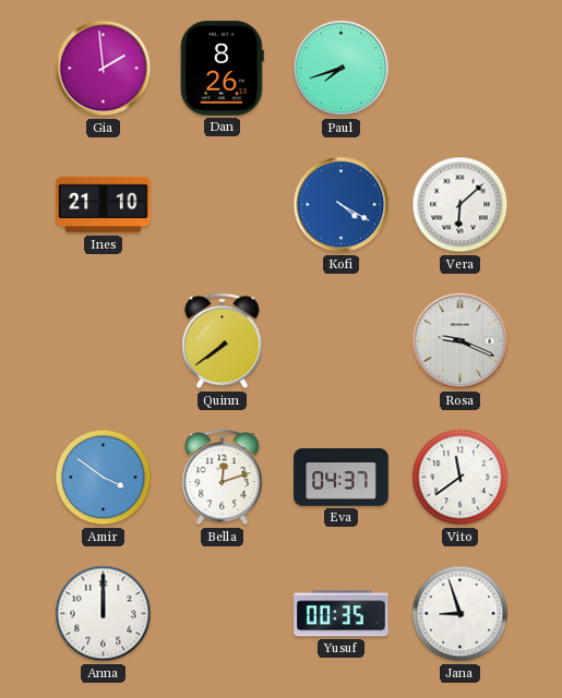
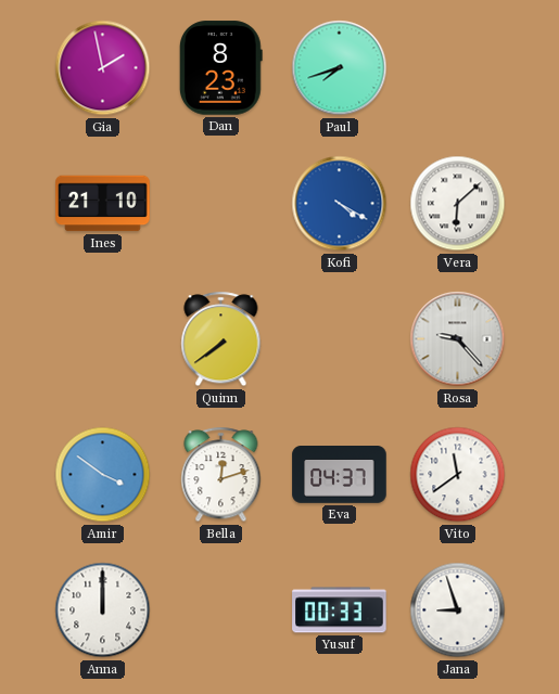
Gia: 1:59 -> 1:58 (103, 68)
Dan: 8:26 -> 8:23 (220, 68)
Rosa: 9:19 -> 9:23 (458, 339)
Yusuf: 00:35 -> 00:33 (340, 611)
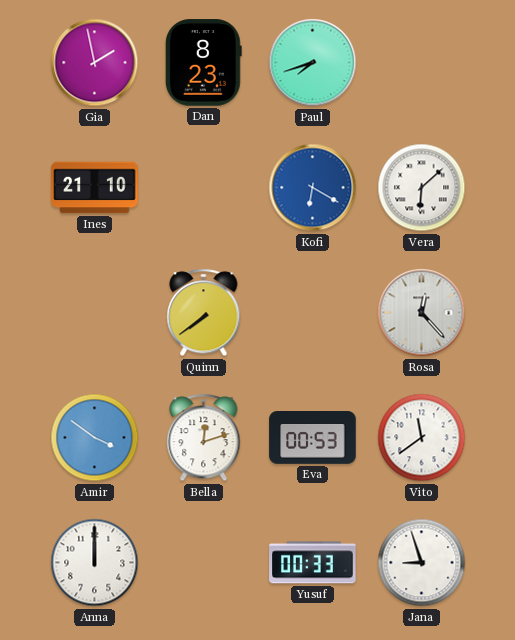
Kofi: 4:20 -> 6:20 (313, 188)
Rosa: 9:23 -> 12:23 (422, 313)
Eva: 04:37 -> 00:53 (313, 438)
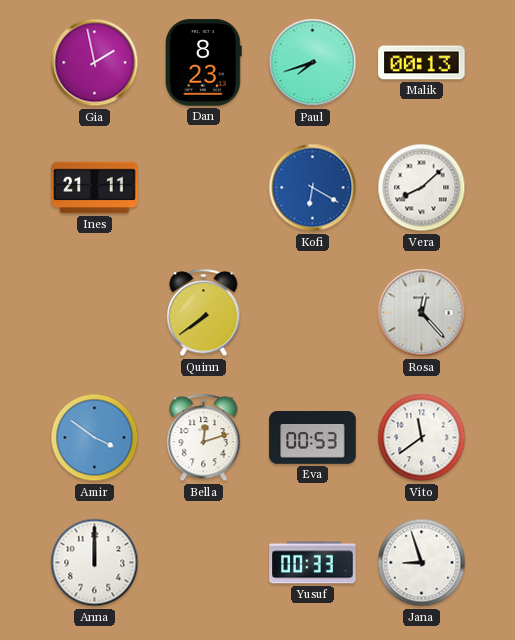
Malik: none -> 00:13 (422, 63)
Ines: 21:10 -> 21:11 (95, 188)
Vera: 6:08 -> 8:08 (422, 188)
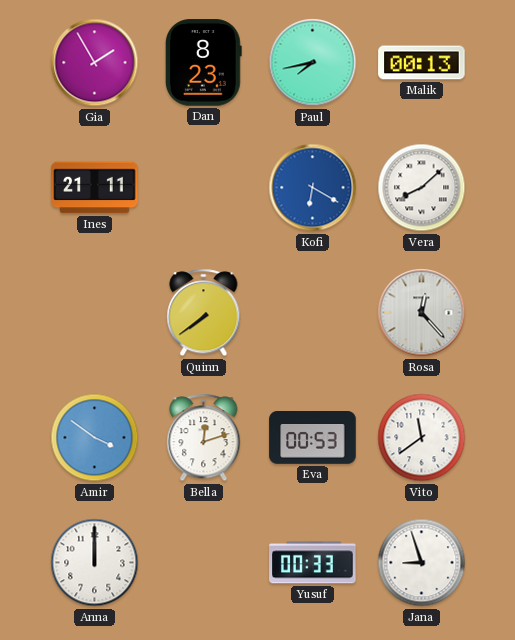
Gia: 1:58 -> 1:55 (95, 63)
Paul: 7:42 -> 7:43 (313, 63)
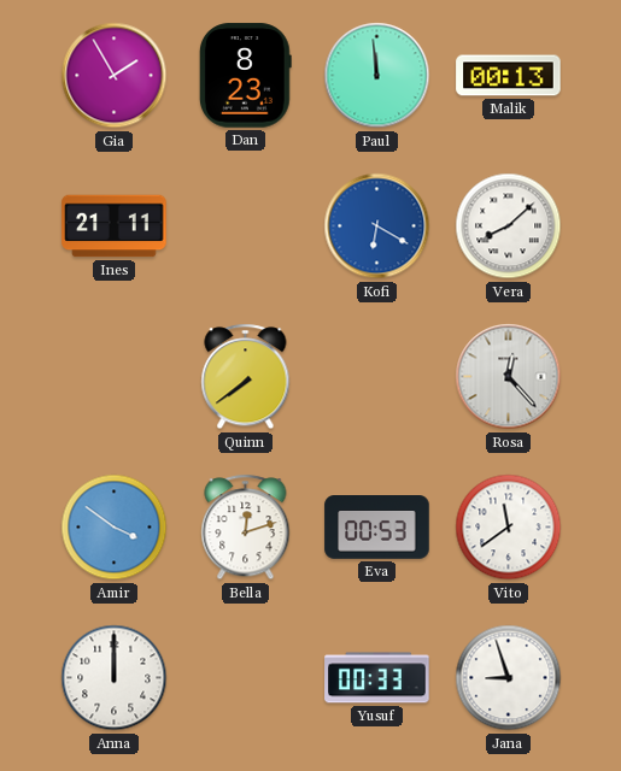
Paul: 7:43 -> 11:59 (377, 76)
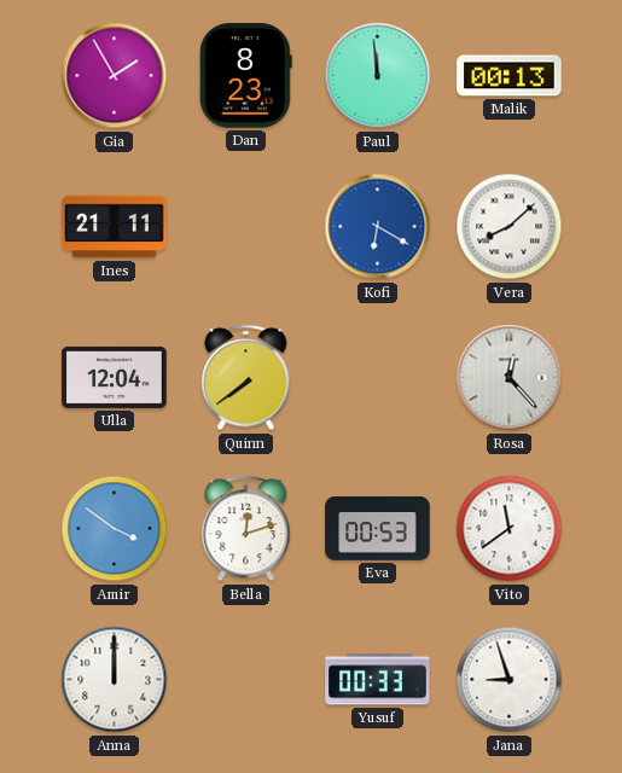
Ulla: none -> 12:04 (115, 377)
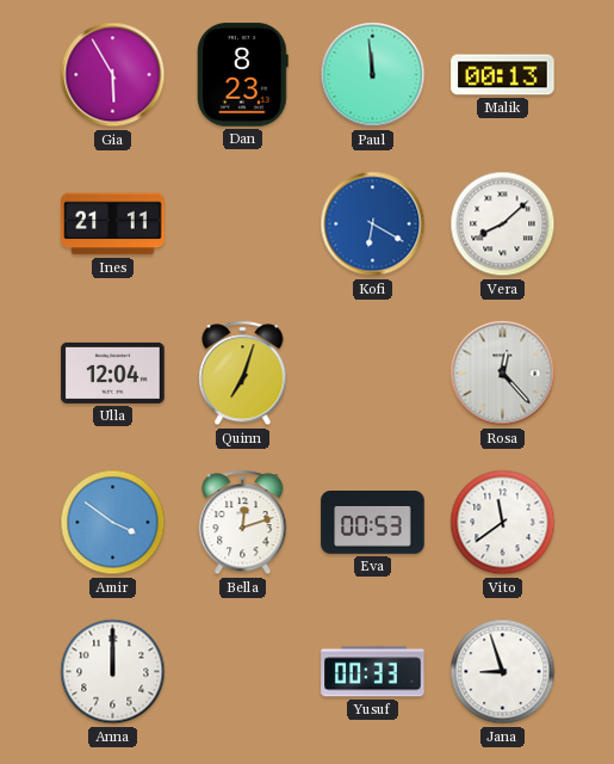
Gia: 1:55 -> 5:55 (113, 75)
Quinn: 7:39 -> 7:03 (243, 374)
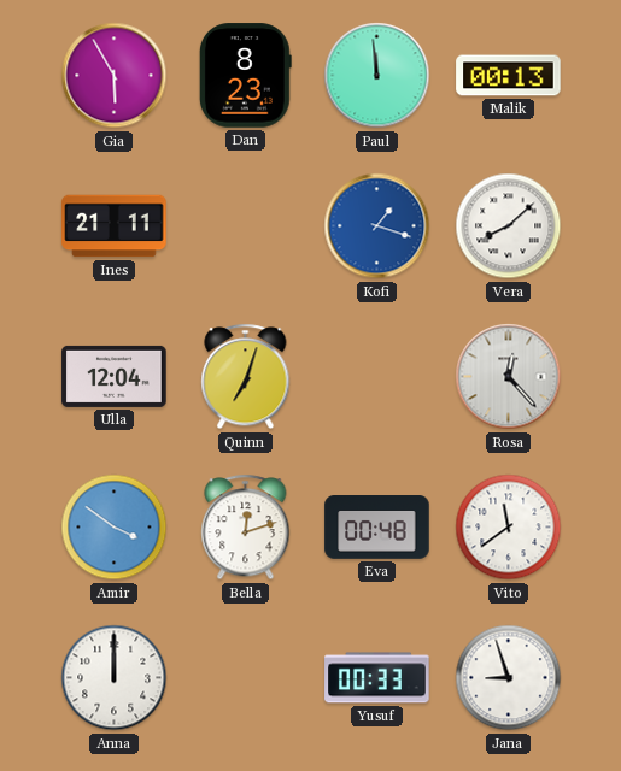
Kofi: 6:20 -> 1:18 (377, 226)
Eva: 00:53 -> 00:48 (377, 528)
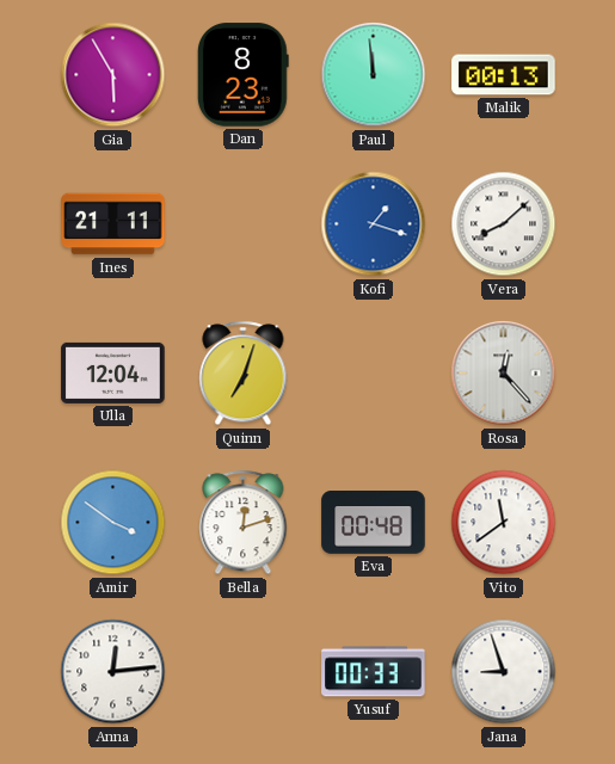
Anna: 12:00 -> 12:14 (113, 672)
